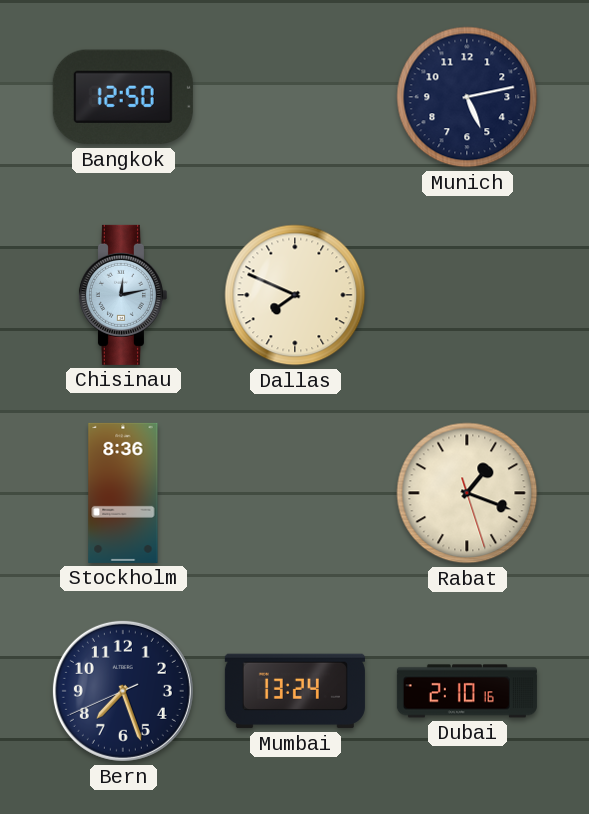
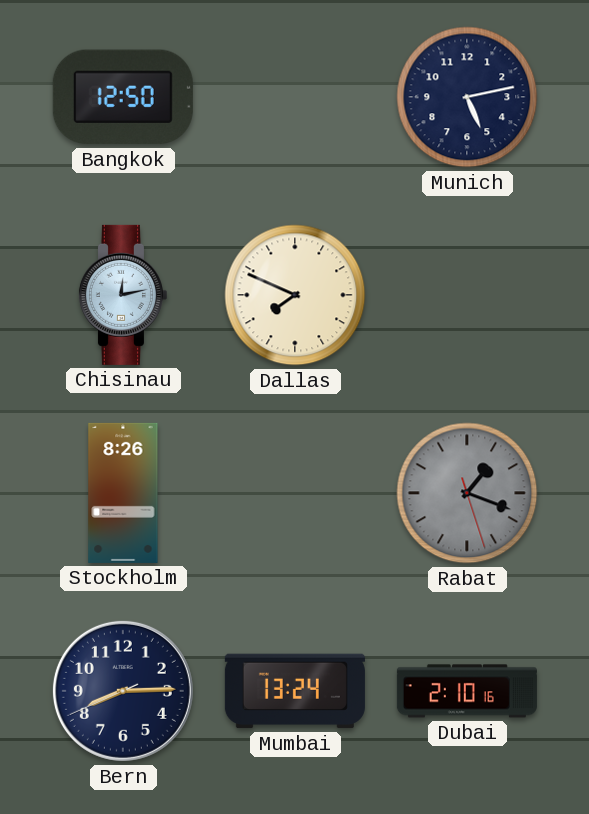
Stockholm: 8:36 -> 8:26 (123, 493)
Rabat dial: cream -> grey (467, 493)
Bern: 7:26 -> 8:14 (123, 691)
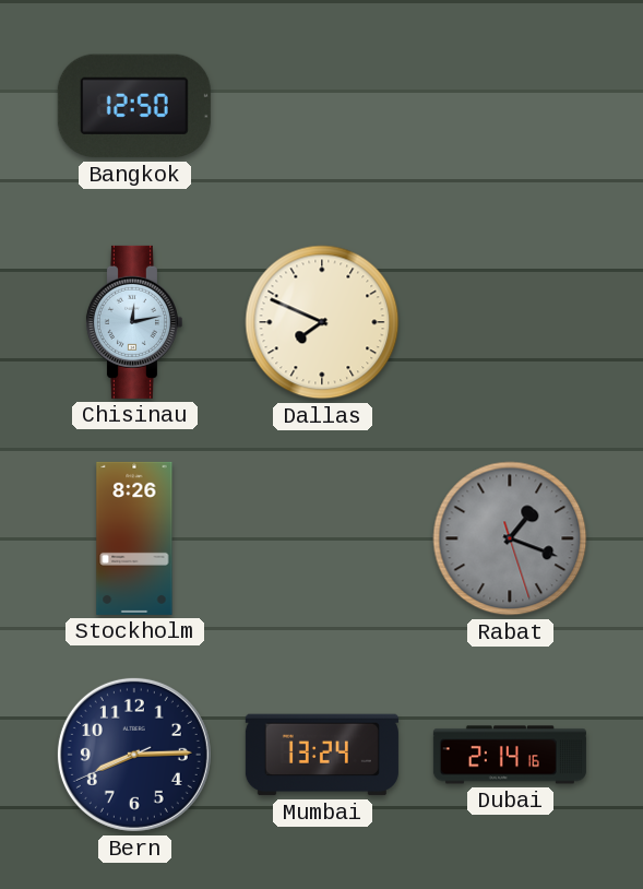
Munich: 5:13 -> none (467, 97)
Dubai: 2:10 -> 2:14 (510, 755)
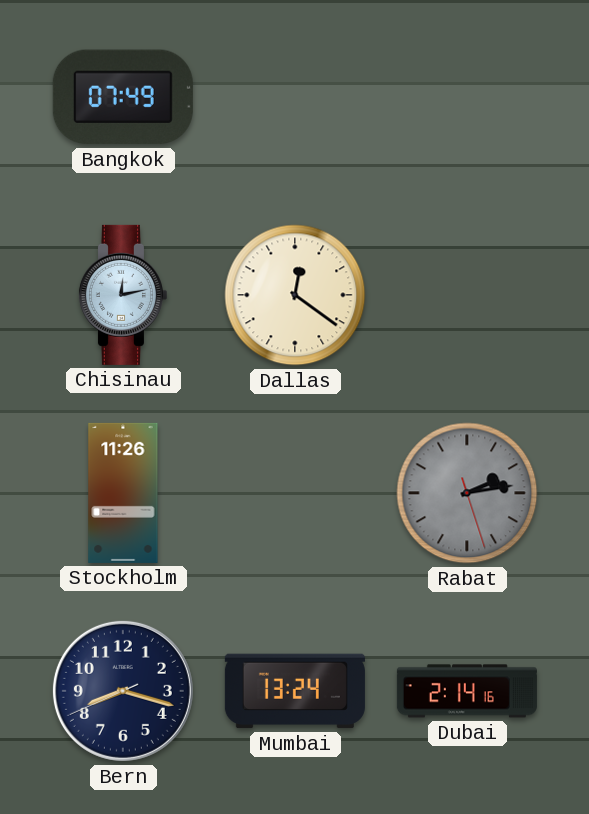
Bangkok: 12:50 -> 07:49 (123, 97)
Dallas: 7:49 -> 12:21 (295, 295)
Stockholm: 8:26 -> 11:26 (123, 493)
Rabat: 1:18 -> 2:13 (467, 493)
Bern: 8:14 -> 8:17 (123, 691)
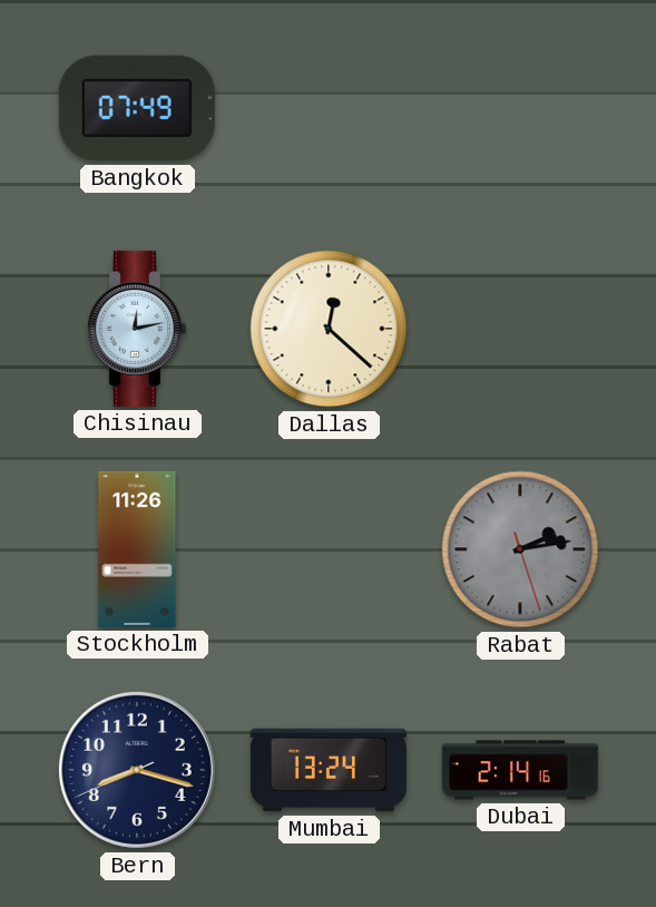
Dallas: 12:21 -> 12:22 (329, 329)
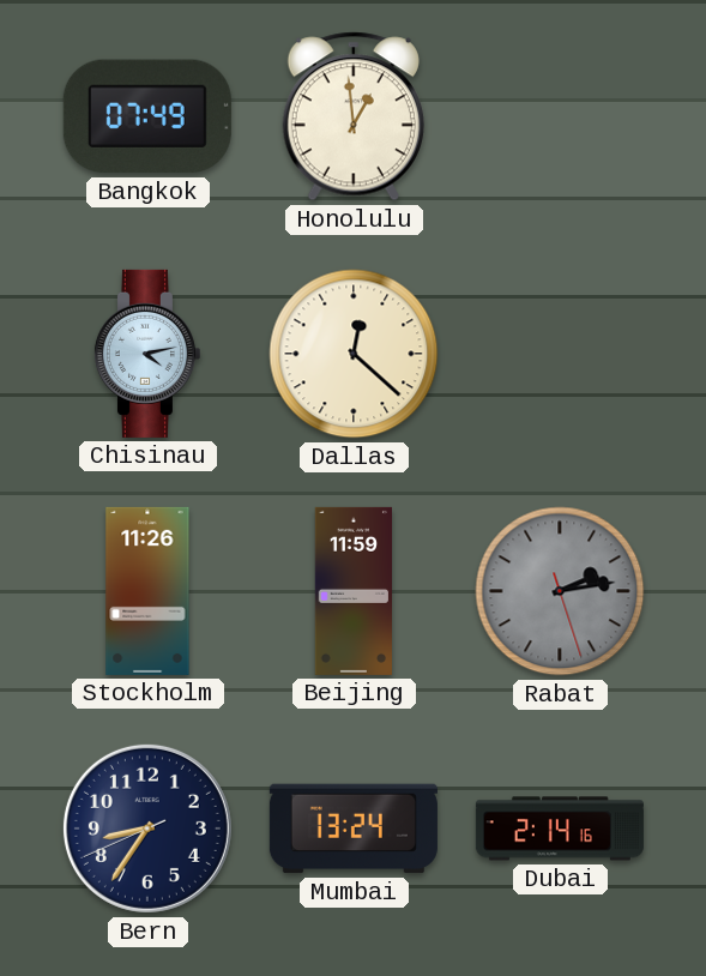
Honolulu: none -> 12:59 (354, 116)
Chisinau: 12:13 -> 4:13 (146, 354)
Beijing: none -> 11:59 (354, 591)
Bern: 8:17 -> 8:35 (147, 829)
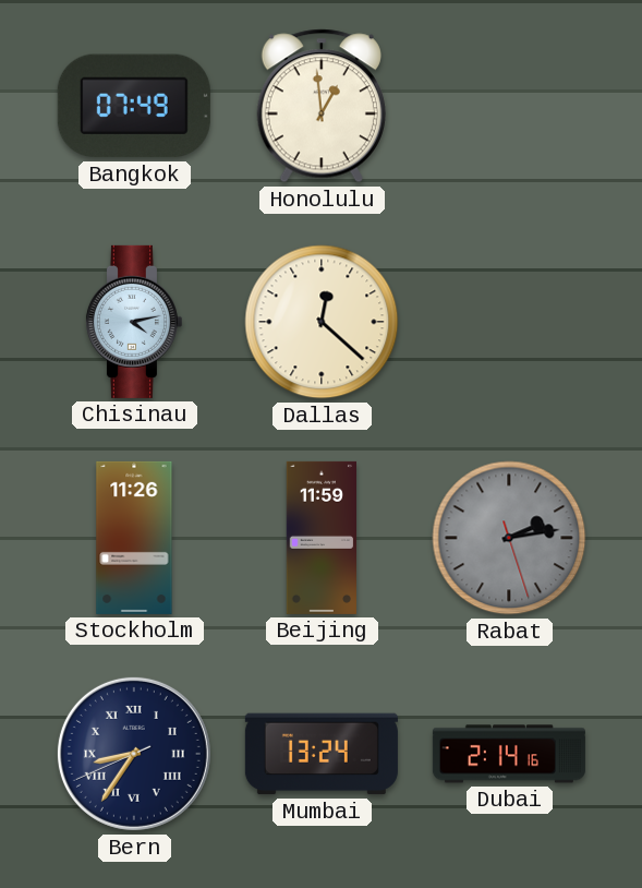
Bern numerals: Arabic -> Roman (134, 754)
